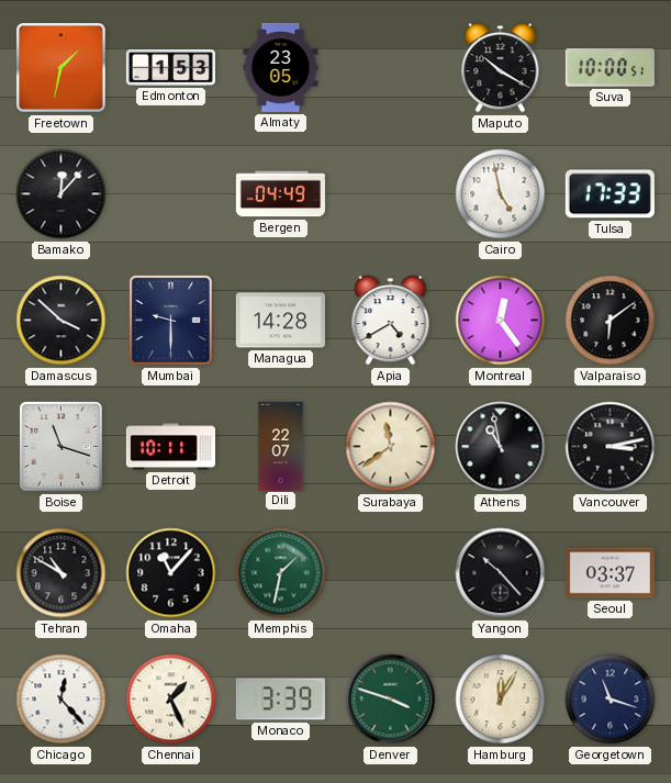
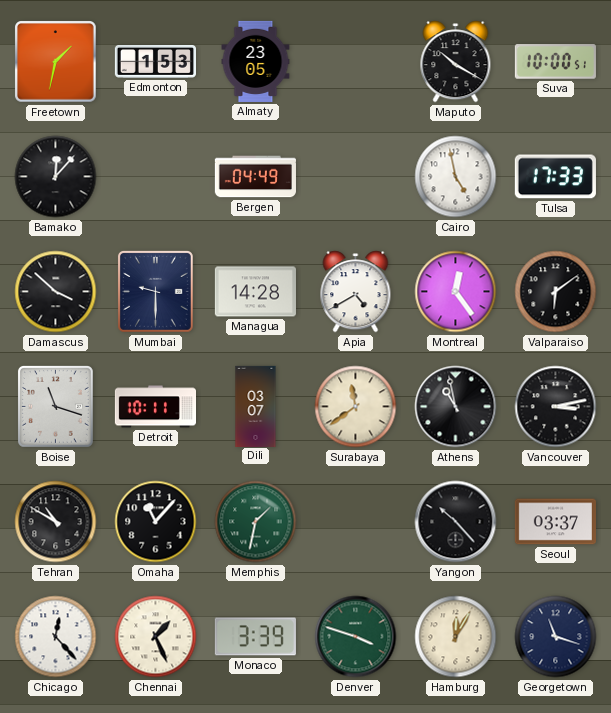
Dili: 22:07 -> 03:07 (256, 406)
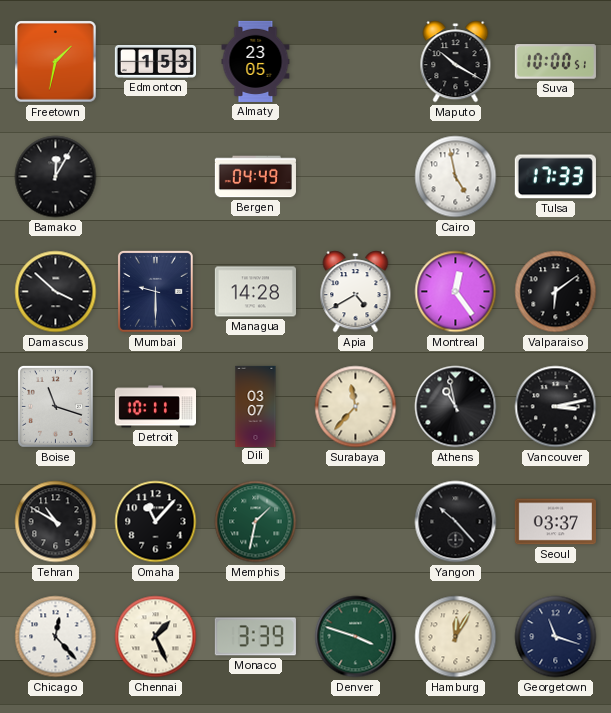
Bamako: 12:07 -> 12:05 (56, 177)
Surabaya: 11:39 -> 11:37 (356, 407)
